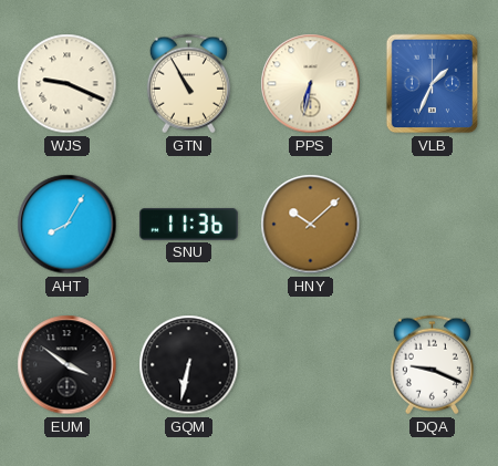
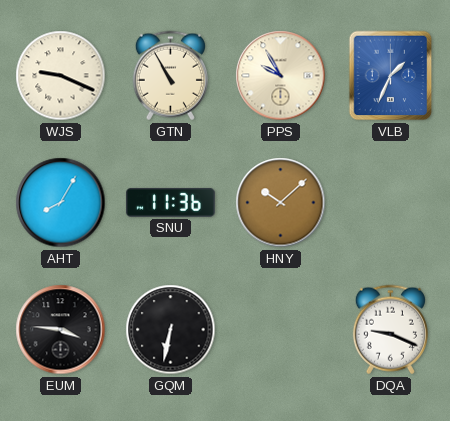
PPS: 6:32 -> 9:55 (281, 76)
EUM: 3:51 -> 3:46 (61, 330)
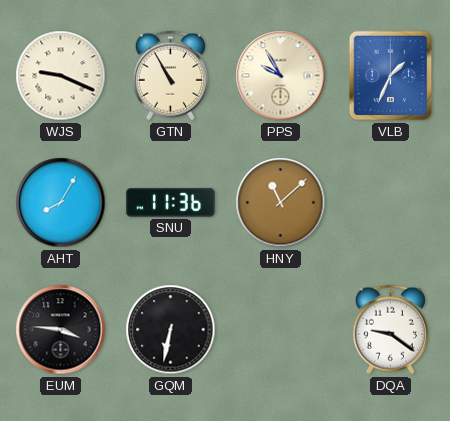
HNY: 10:08 -> 11:08 (281, 203)
DQA: 9:19 -> 9:21 (390, 330)
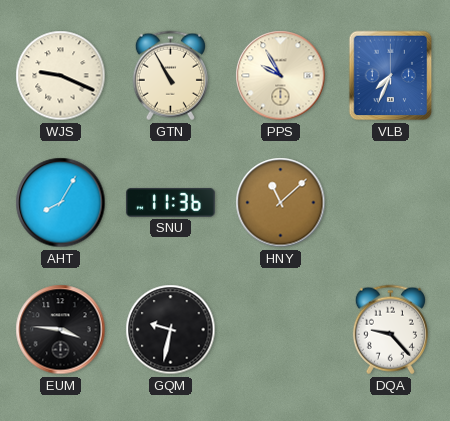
VLB: 1:34 -> 7:34 (391, 76)
GQM: 6:32 -> 9:32 (171, 330)
DQA: 9:21 -> 9:23 (390, 330)
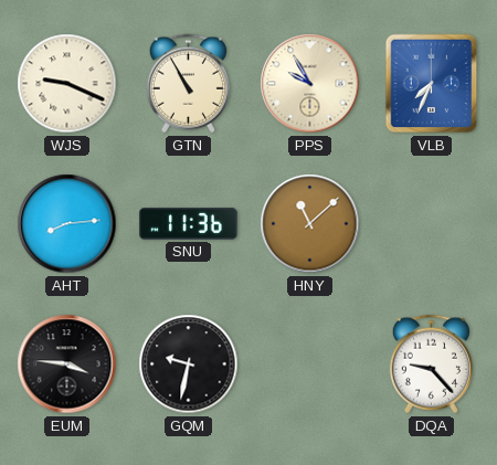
AHT: 8:05 -> 8:14 (67, 224)
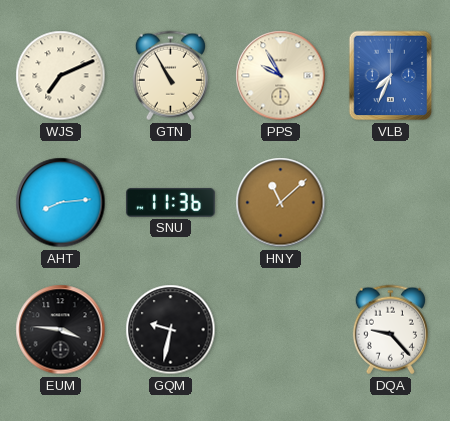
WJS: 9:19 -> 7:11 (61, 76)
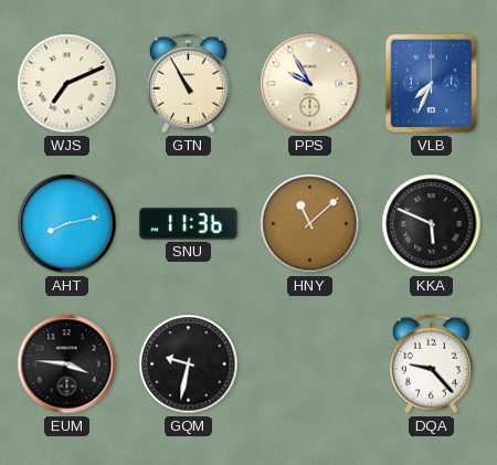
AHT: 8:14 -> 8:13 (67, 224)
KKA: none -> 5:49 (432, 224)
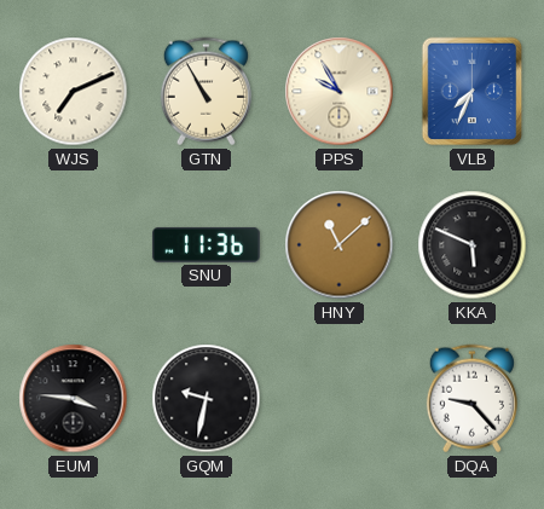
AHT: 8:13 -> none (67, 224)
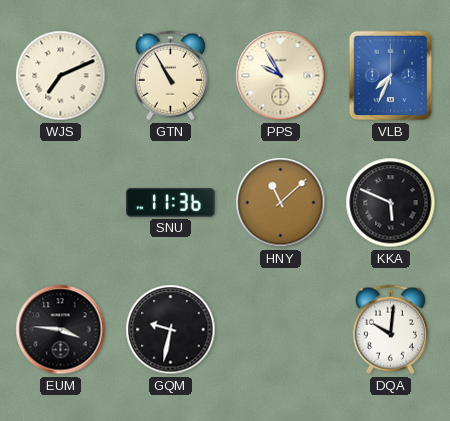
DQA: 9:23 -> 10:01 (390, 330)
